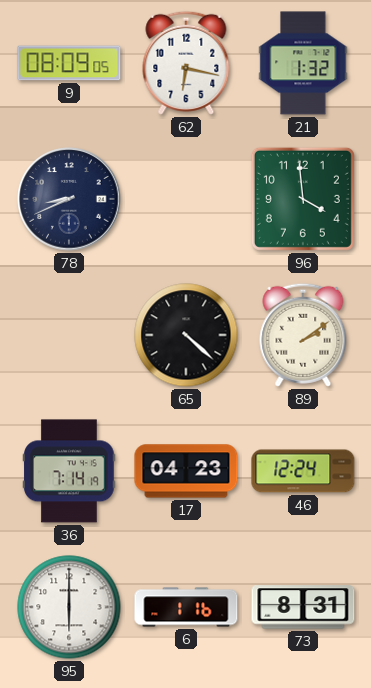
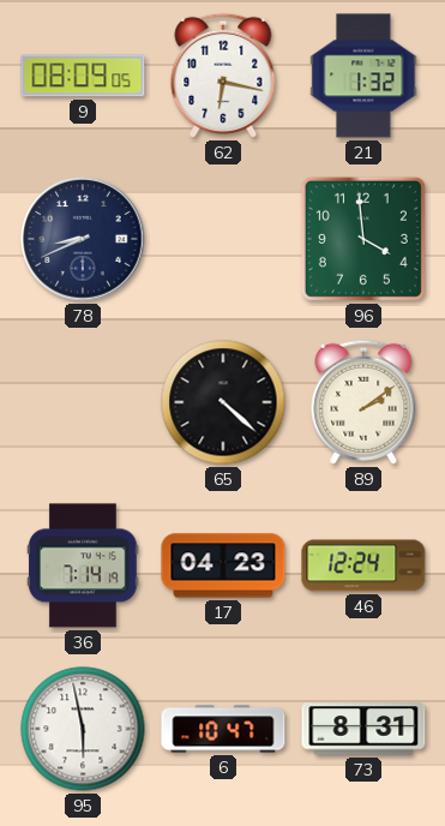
95: 6:00 -> 5:58 (83, 729)
6: 1:16 -> 10:47 (223, 729)
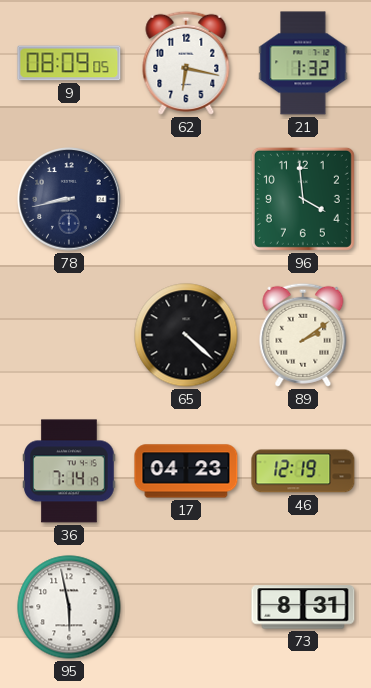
78: 8:41 -> 8:43 (69, 199)
46: 12:24 -> 12:19 (303, 471)
6: 10:47 -> none (223, 729)
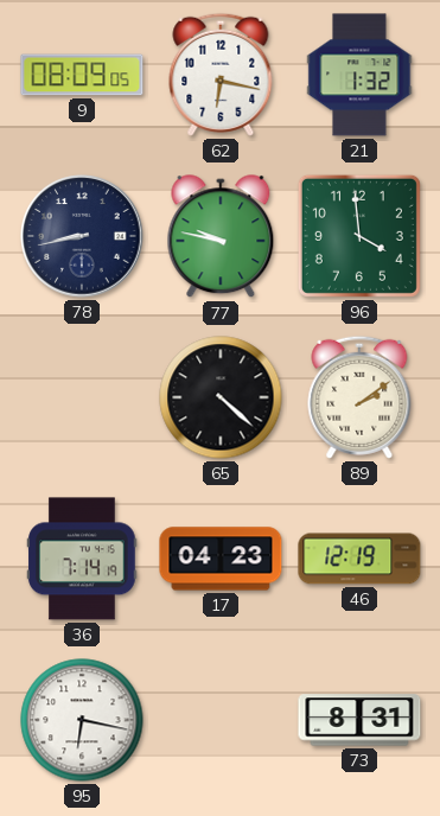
77: none -> 9:47 (221, 237)
95: 5:58 -> 6:17 (82, 720)
